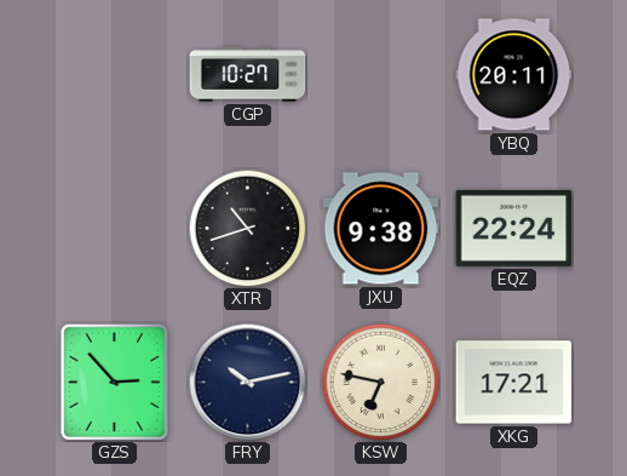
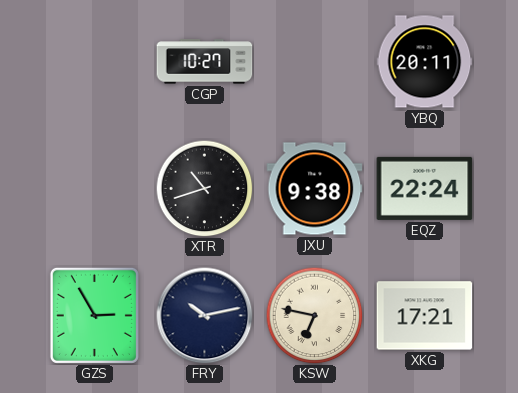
GZS: 2:53 -> 2:55 (94, 315)
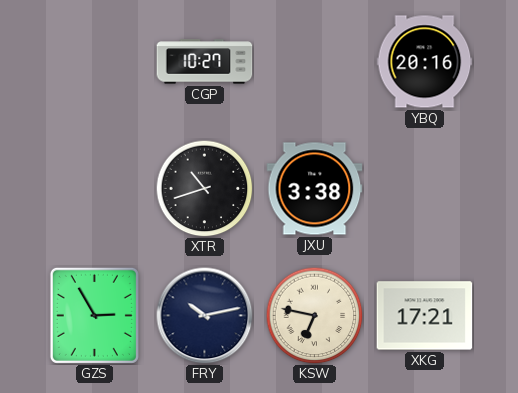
YBQ: 20:11 -> 20:16 (425, 62)
JXU: 9:38 -> 3:38 (315, 189)
EQZ: 22:24 -> none (425, 188)
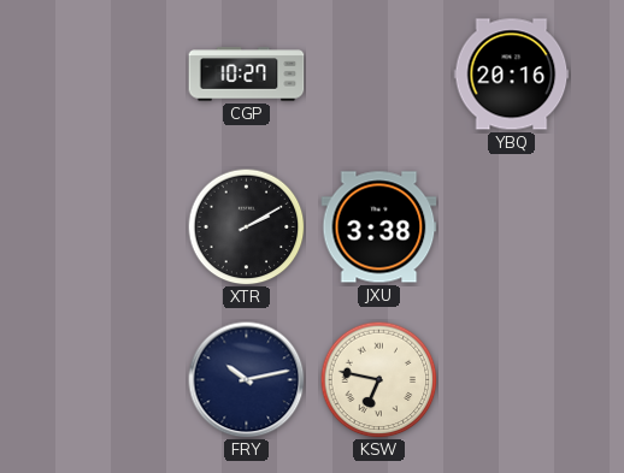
XTR: 10:42 -> 2:10 (246, 226)
GZS: 2:55 -> none (94, 315)
XKG: 17:21 -> none (425, 316)
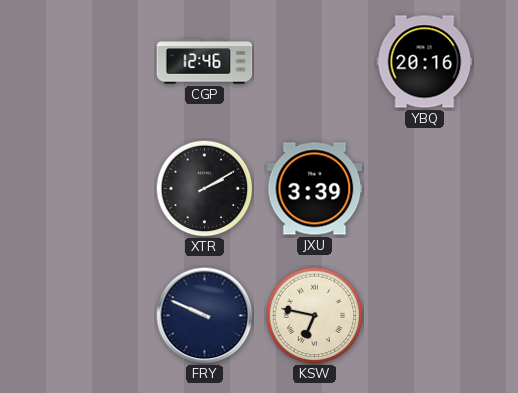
CGP: 10:27 -> 12:46 (205, 62)
JXU: 3:38 -> 3:39 (315, 189)
FRY: 10:13 -> 9:49 (205, 316)
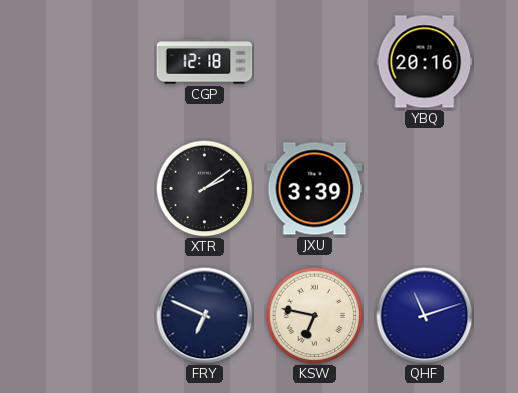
CGP: 12:46 -> 12:18 (205, 62)
XTR: 2:10 -> 2:09 (204, 188)
FRY: 9:49 -> 6:49 (205, 316)
QHF: none -> 11:12 (425, 316)
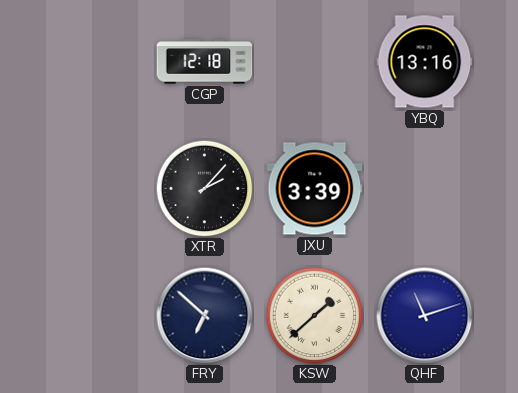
YBQ: 20:16 -> 13:16 (425, 62)
XTR: 2:09 -> 2:07 (204, 188)
FRY: 6:49 -> 6:52 (205, 316)
KSW: 6:47 -> 1:38 (314, 315)
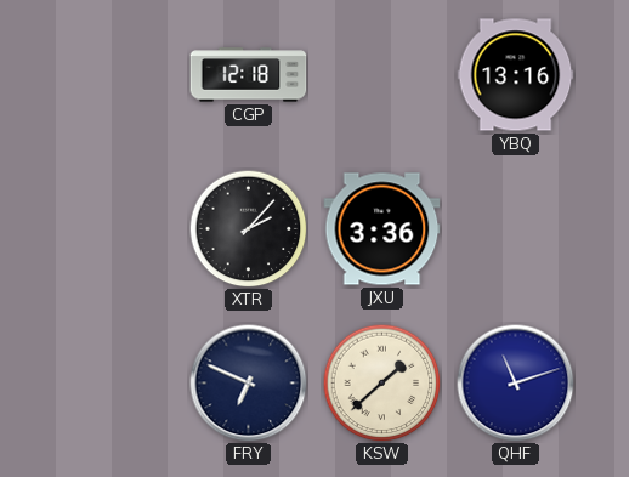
JXU: 3:39 -> 3:36 (382, 229)
FRY: 6:52 -> 6:49 (249, 384)
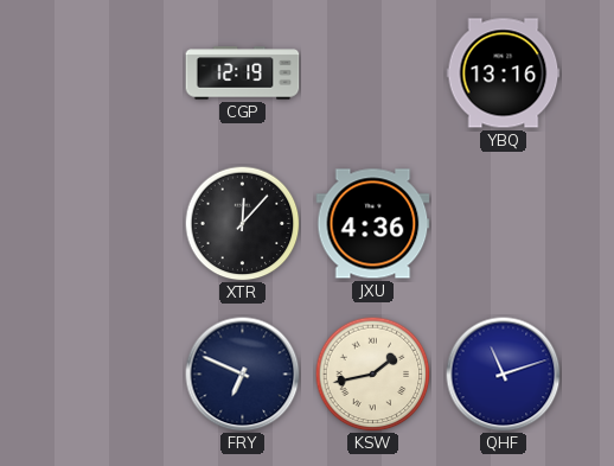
CGP: 12:18 -> 12:19 (243, 74)
XTR: 2:07 -> 12:07 (242, 223)
JXU: 3:36 -> 4:36 (373, 224)
KSW: 1:38 -> 1:43 (372, 374)
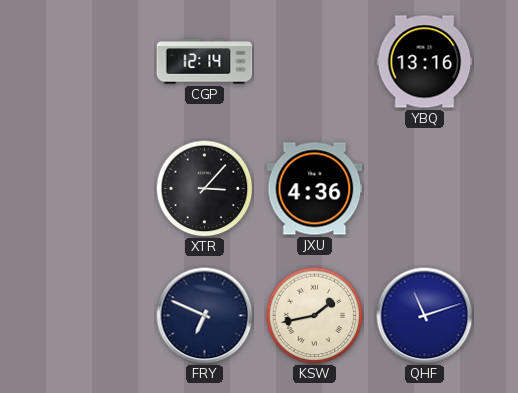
CGP: 12:19 -> 12:14 (205, 62)
XTR: 12:07 -> 3:07 (204, 188)
